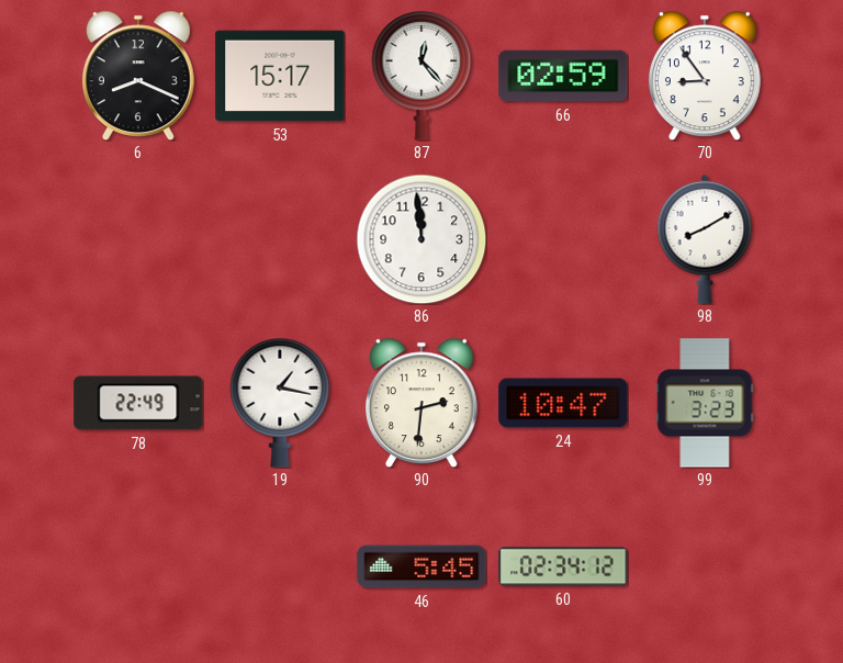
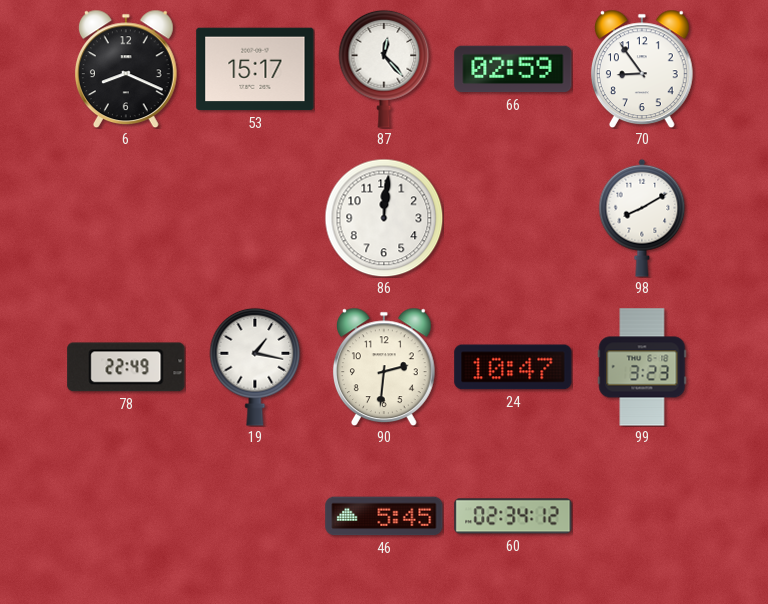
86: 11:59 -> 12:01 (384, 218)
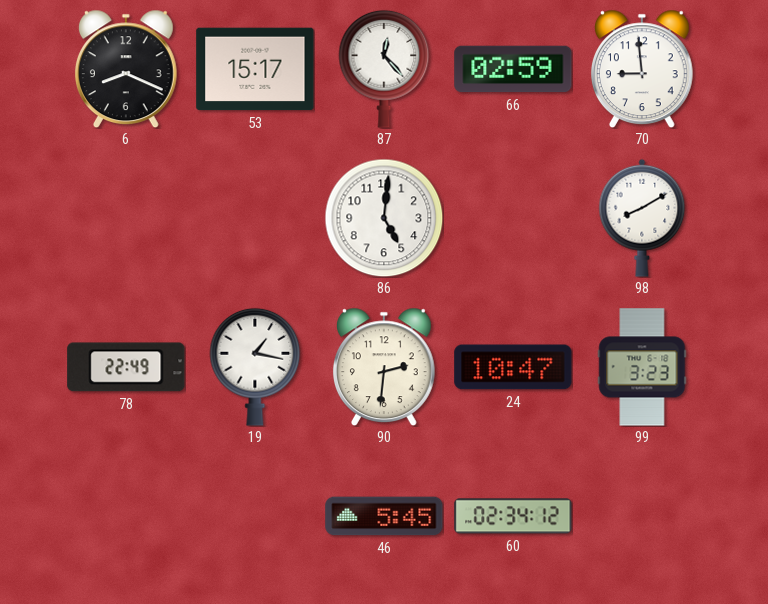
70: 8:54 -> 8:59 (642, 69)
86: 12:01 -> 5:01 (384, 218)
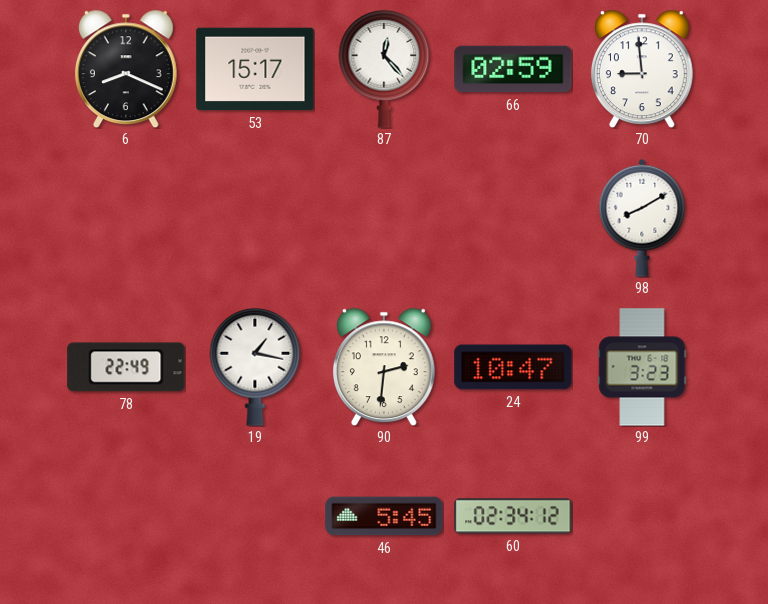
86: 5:01 -> none (384, 218)
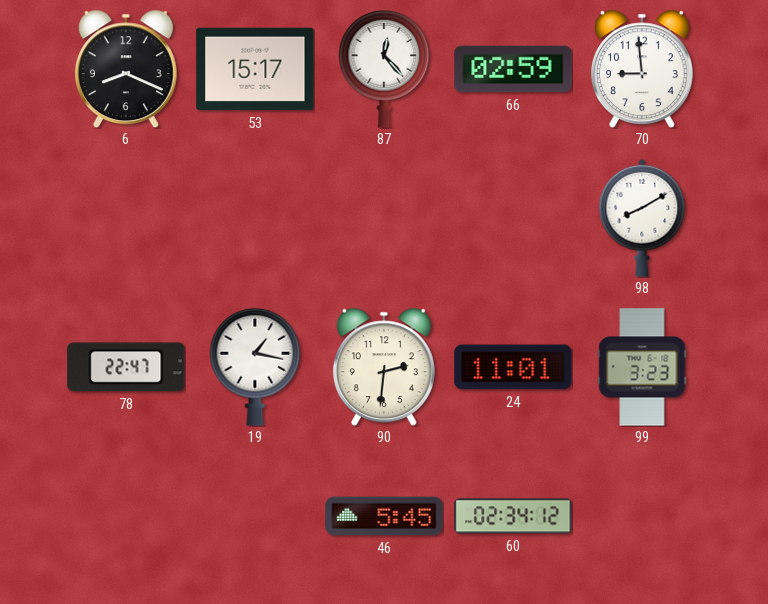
78: 22:49 -> 22:47 (126, 367)
24: 10:47 -> 11:01 (513, 367)
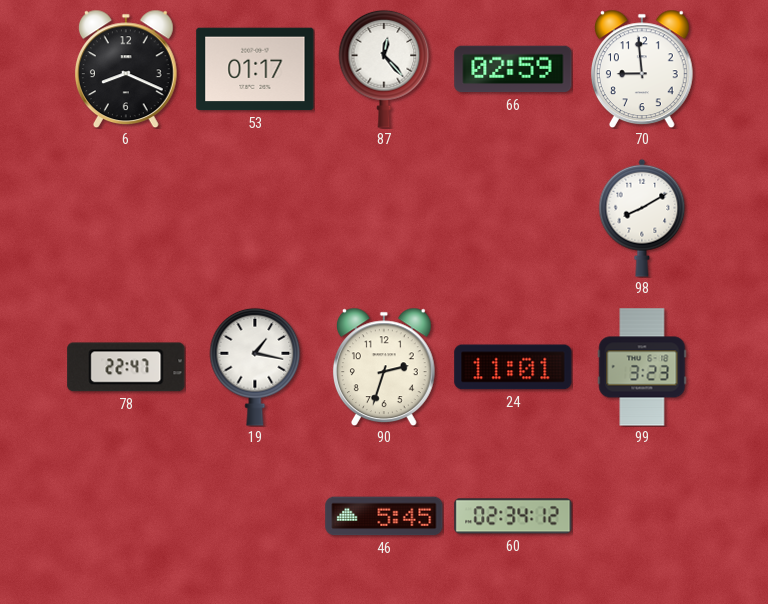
53: 15:17 -> 01:17 (255, 69)
90: 2:31 -> 2:33 (384, 367)
